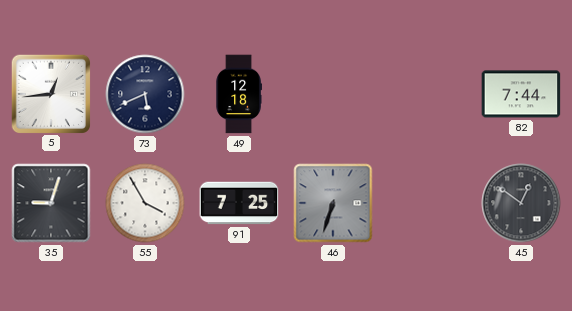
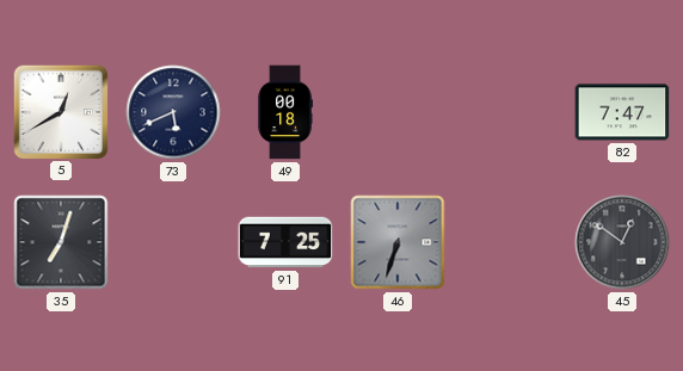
5: 12:44 -> 12:40 (60, 111)
49: 12:18 -> 00:18 (284, 112)
82: 7:44 -> 7:47 (622, 112)
35: 9:03 -> 7:03 (61, 242)
55: 3:55 -> none (145, 203)
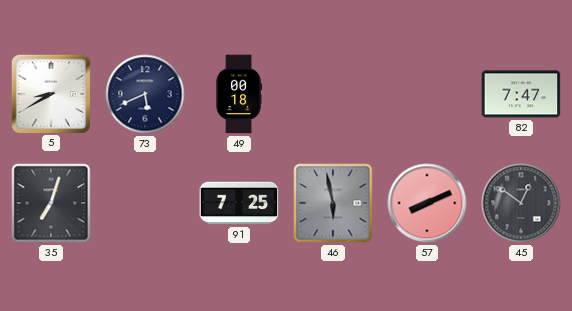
5: 12:40 -> 8:40 (50, 93)
46: 6:33 -> 5:58 (333, 203)
57: none -> 8:11 (427, 203)
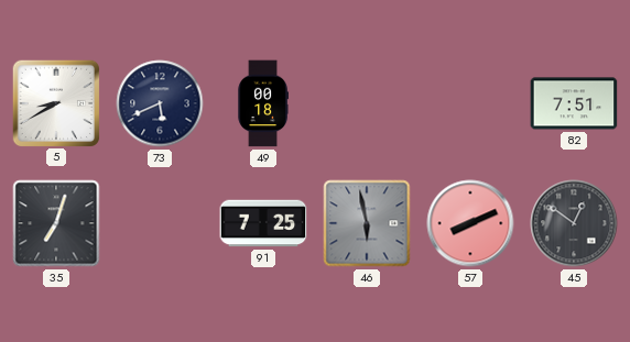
82: 7:47 -> 7:51 (574, 103)
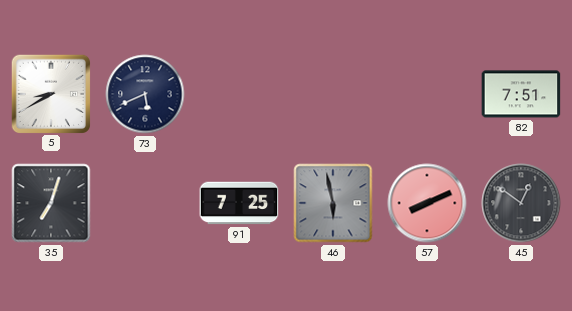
49: 00:18 -> none (262, 103)
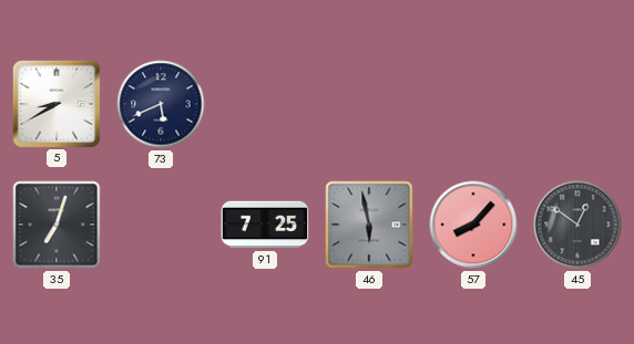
82: 7:51 -> none (521, 94)
57: 8:11 -> 8:07 (473, 225)
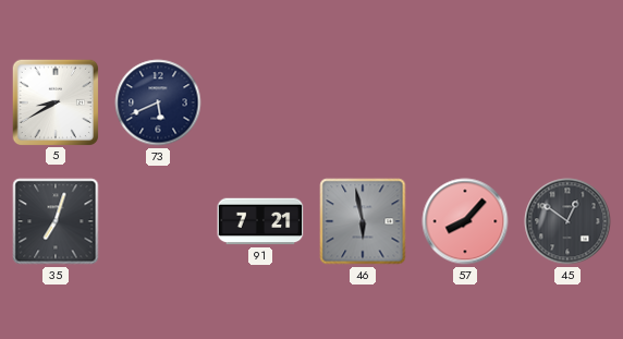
91: 7:25 -> 7:21 (260, 221)
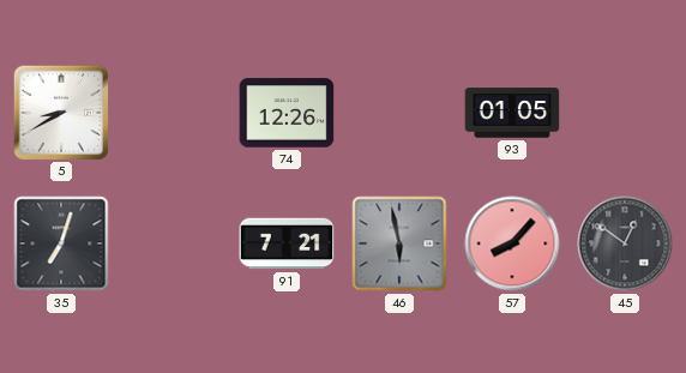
73: 5:41 -> none (158, 102)
74: none -> 12:26 (287, 113)
93: none -> 01:05 (512, 113)
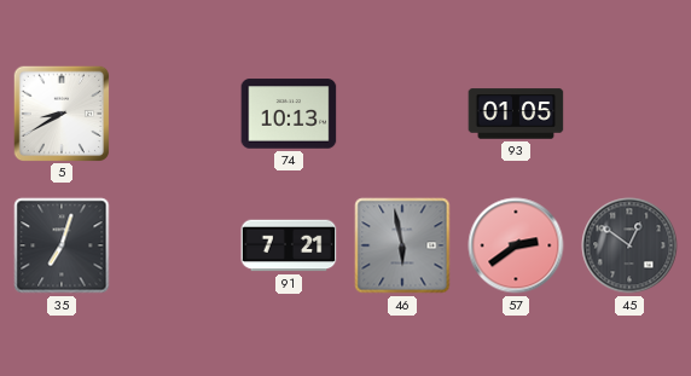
74: 12:26 -> 10:13 (289, 114)
57: 8:07 -> 2:39 (516, 245)
